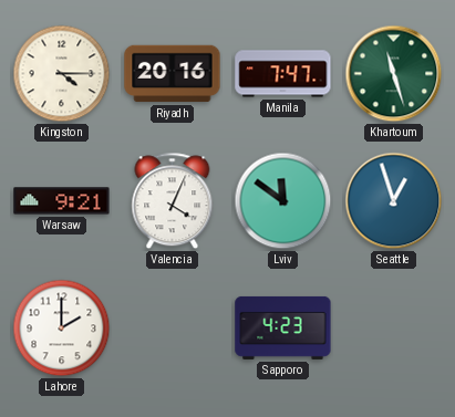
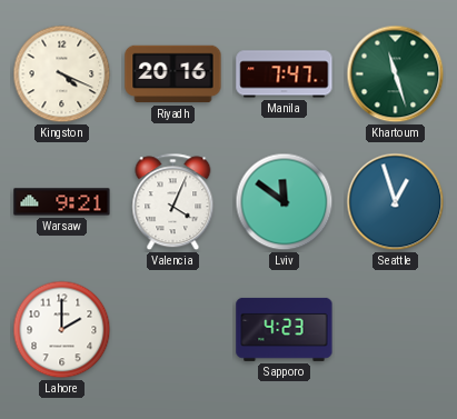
Kingston: 4:15 -> 4:19 (62, 74)
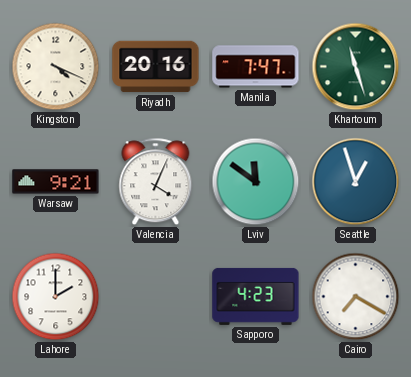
Cairo: none -> 7:20 (356, 297)
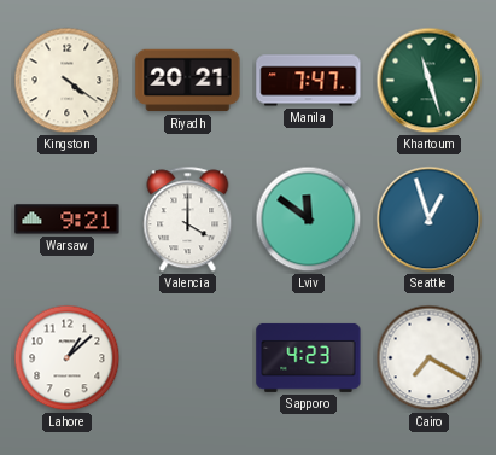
Kingston: 4:19 -> 4:21 (68, 81)
Riyadh: 20:16 -> 20:21 (188, 81)
Valencia: 4:04 -> 4:00 (188, 220)
Lahore: 2:00 -> 1:08 (68, 358)
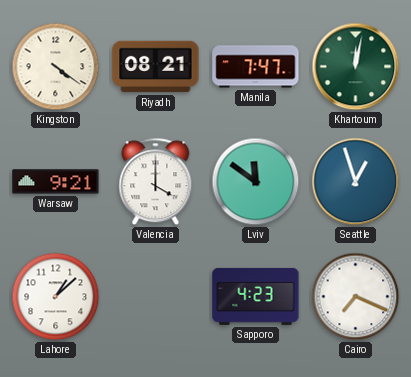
Riyadh: 20:21 -> 08:21 (156, 67)
Khartoum: 11:27 -> 12:02 (356, 67)
Cairo: 7:20 -> 7:19 (356, 297)
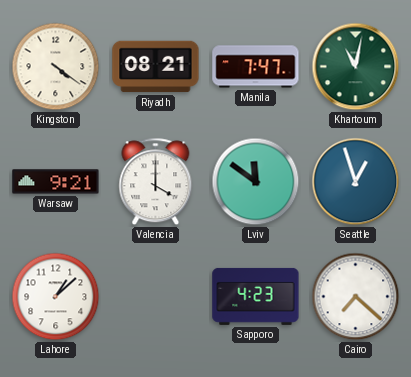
Khartoum: 12:02 -> 11:02 (356, 67)
Cairo: 7:19 -> 7:22 (356, 297)
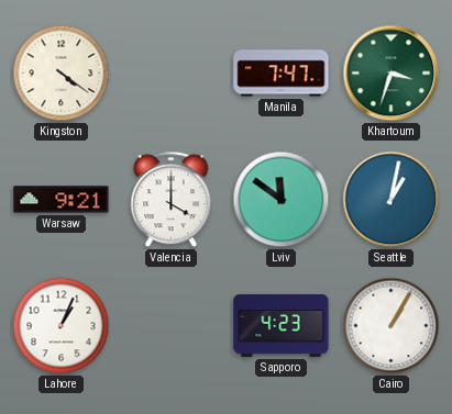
Riyadh: 08:21 -> none (156, 67)
Khartoum: 11:02 -> 3:33 (392, 74)
Seattle: 12:57 -> 1:02 (392, 200)
Lahore: 1:08 -> 1:04 (62, 326)
Cairo: 7:22 -> 1:05 (392, 326)
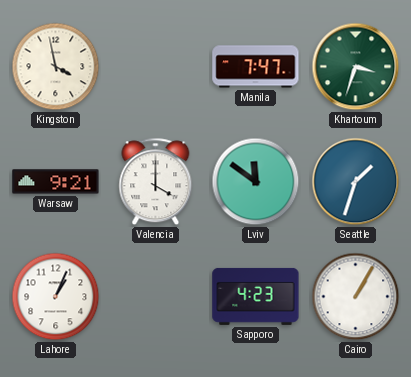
Kingston: 4:21 -> 3:58 (56, 67)
Seattle: 1:02 -> 1:33 (356, 182)
